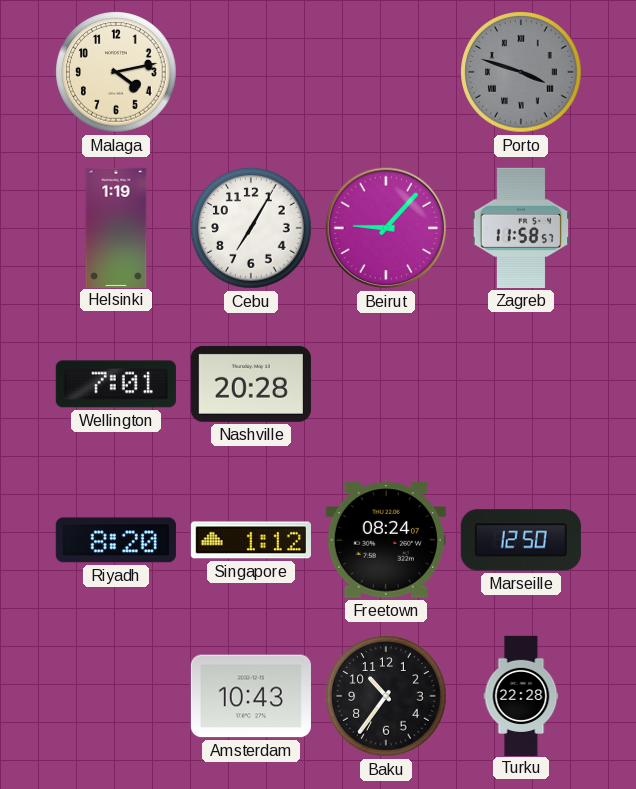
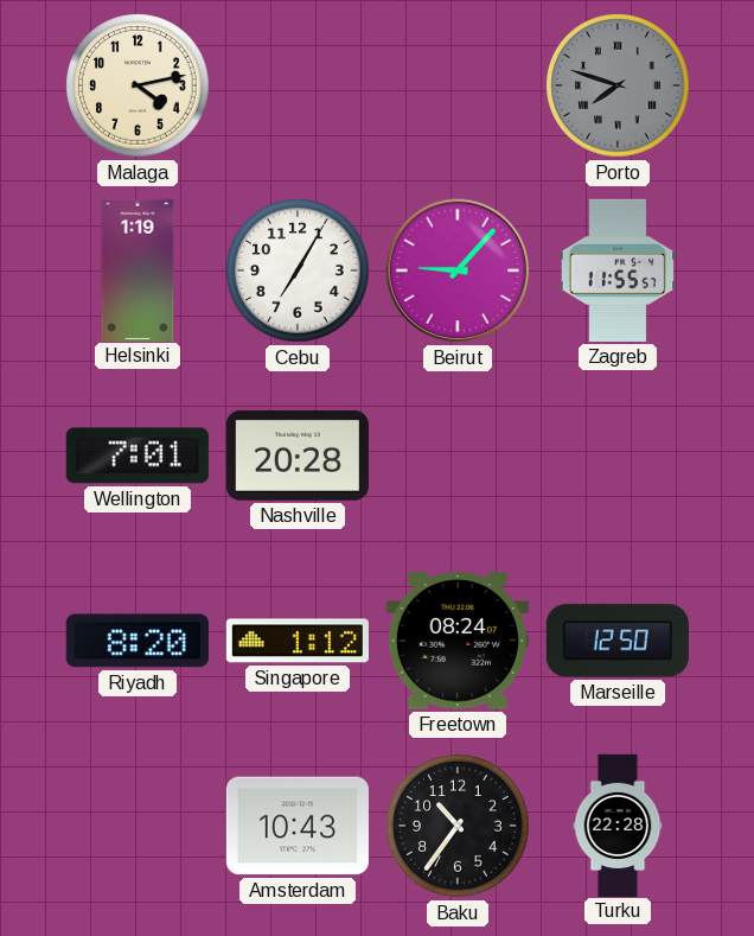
Porto: 3:48 -> 7:48 (618, 85)
Zagreb: 11:58 -> 11:55 (618, 270)
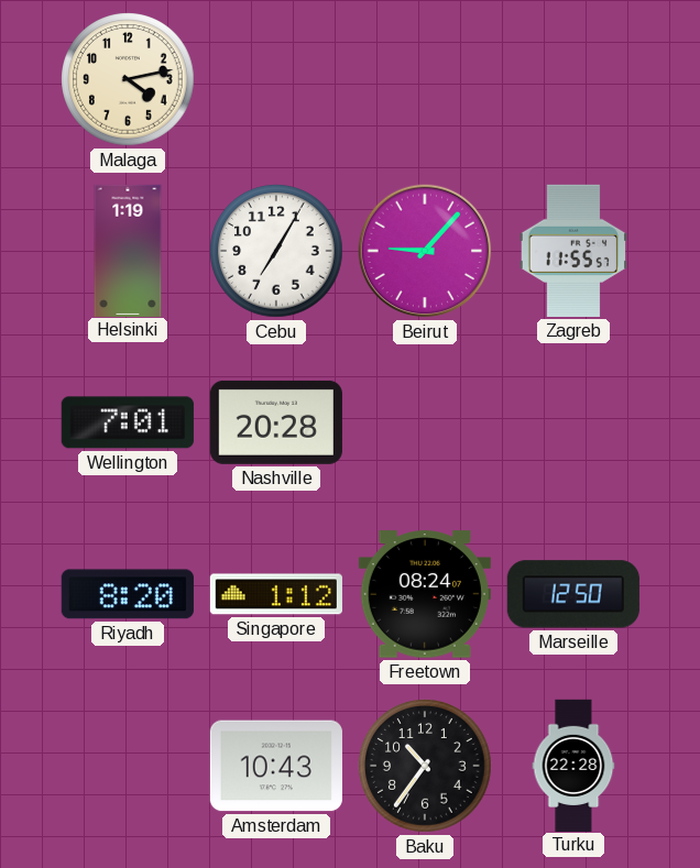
Porto: 7:48 -> none (618, 85)
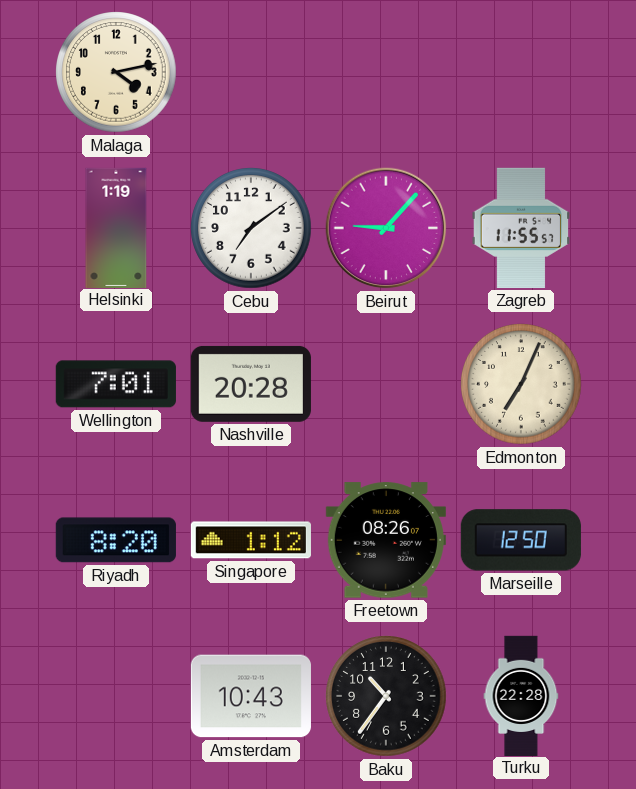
Cebu: 7:05 -> 7:09 (251, 228)
Edmonton: none -> 7:04 (521, 384)
Freetown: 08:24 -> 08:26 (386, 540)
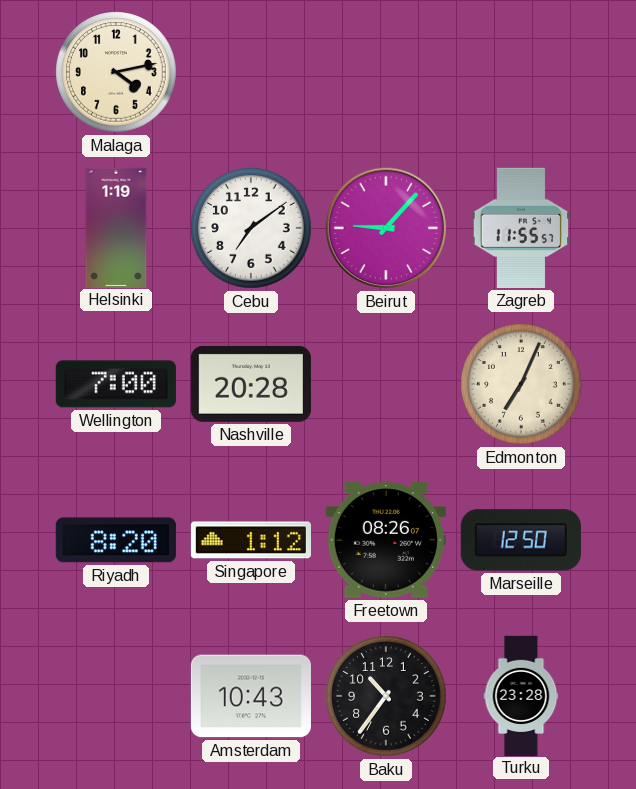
Wellington: 7:01 -> 7:00 (116, 384)
Turku: 22:28 -> 23:28 (521, 695)
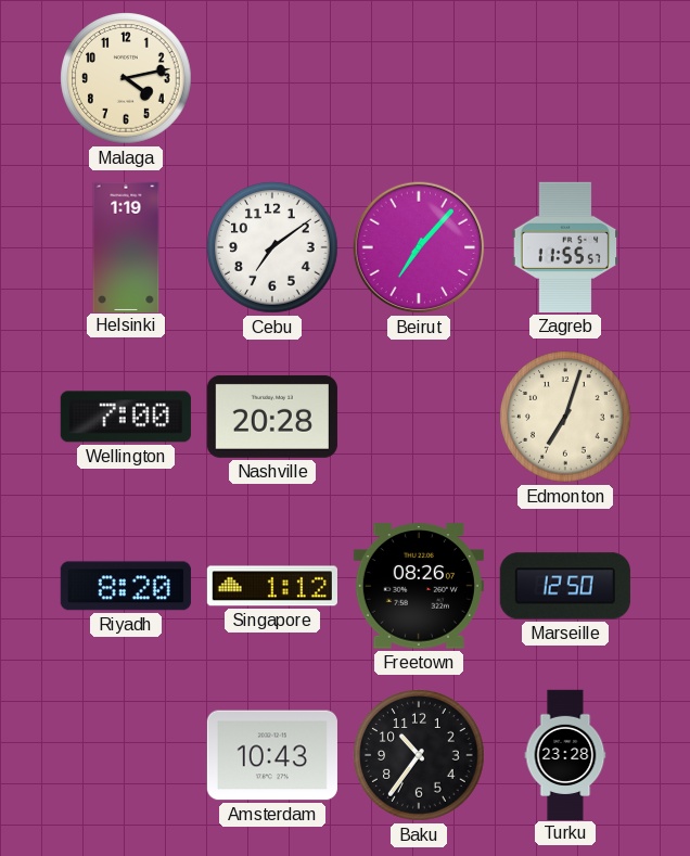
Beirut: 9:07 -> 7:07 (419, 247)
Edmonton: 7:04 -> 7:03 (565, 417)
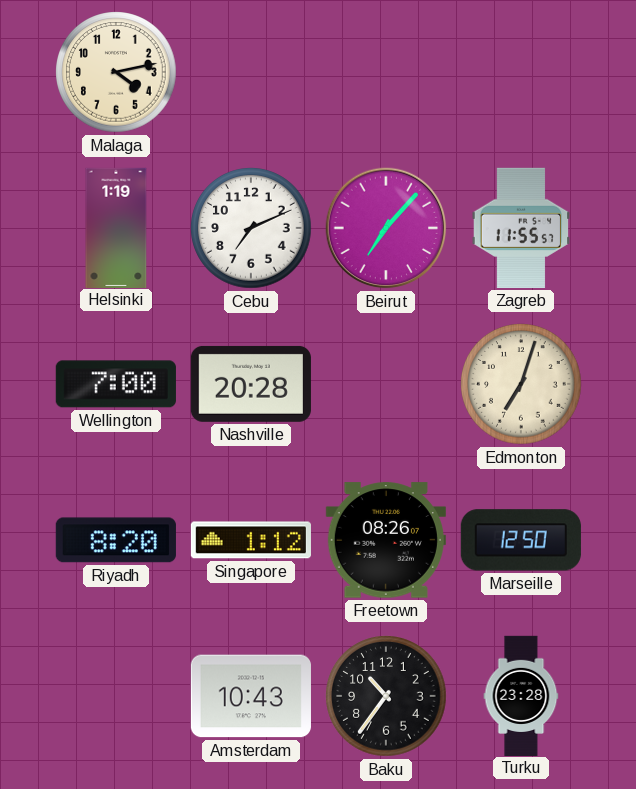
Cebu: 7:09 -> 7:11 (251, 228)
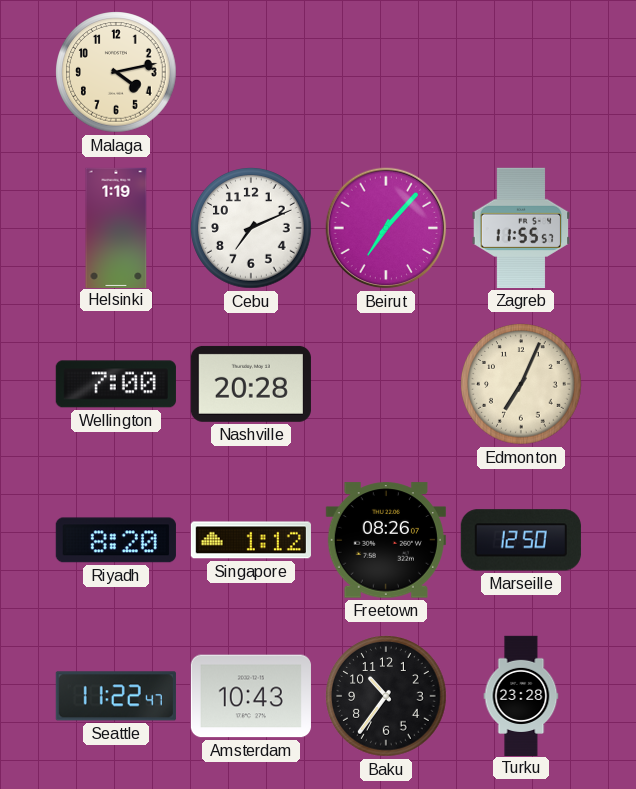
Edmonton: 7:03 -> 7:04 (521, 384)
Seattle: none -> 11:22 (116, 696)
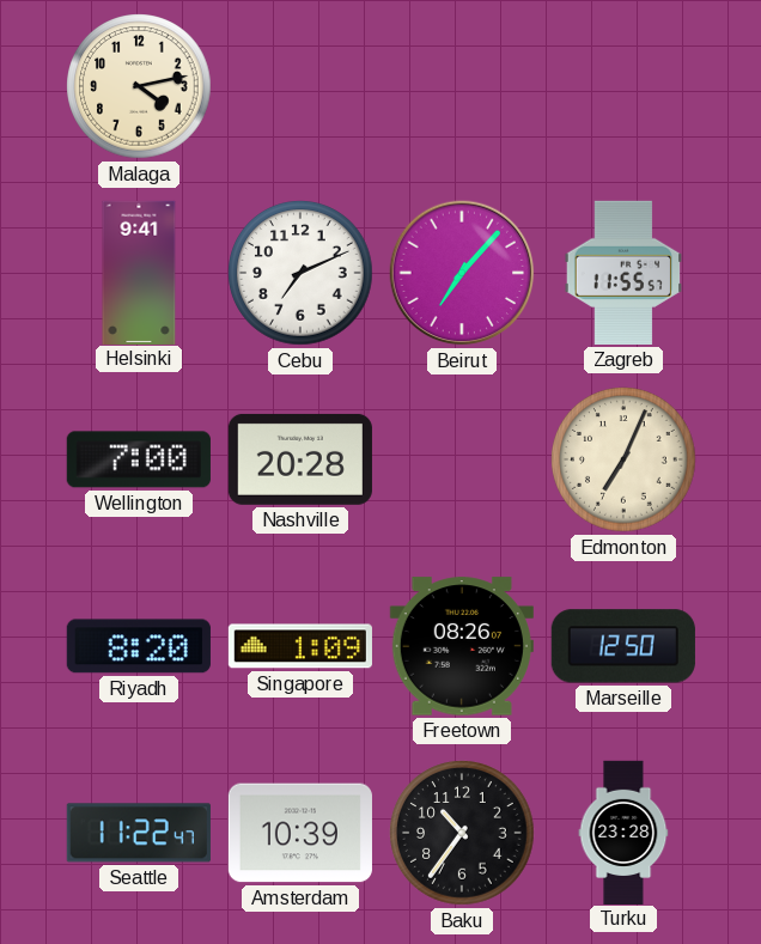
Helsinki: 1:19 -> 9:41 (139, 272)
Singapore: 1:12 -> 1:09 (300, 646)
Amsterdam: 10:43 -> 10:39 (300, 833)
